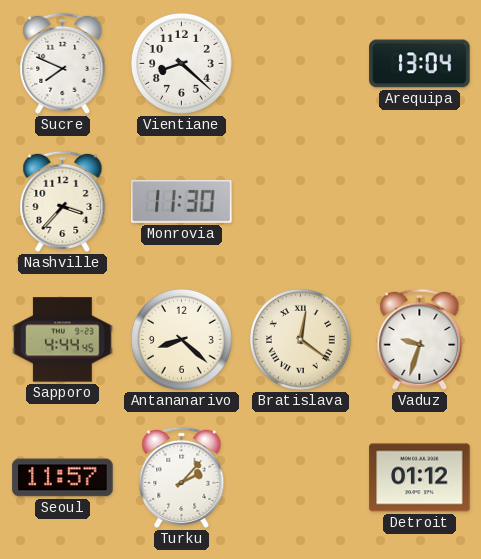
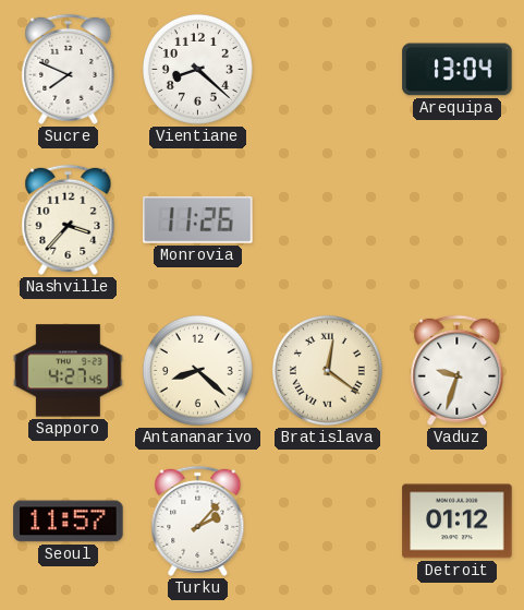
Monrovia: 11:30 -> 11:26 (198, 219)
Sapporo: 4:44 -> 4:27 (69, 371)
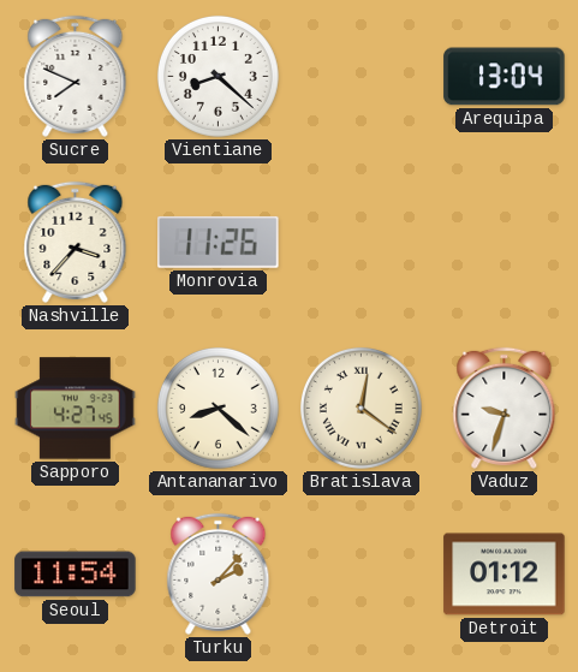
Seoul: 11:57 -> 11:54 (76, 575)
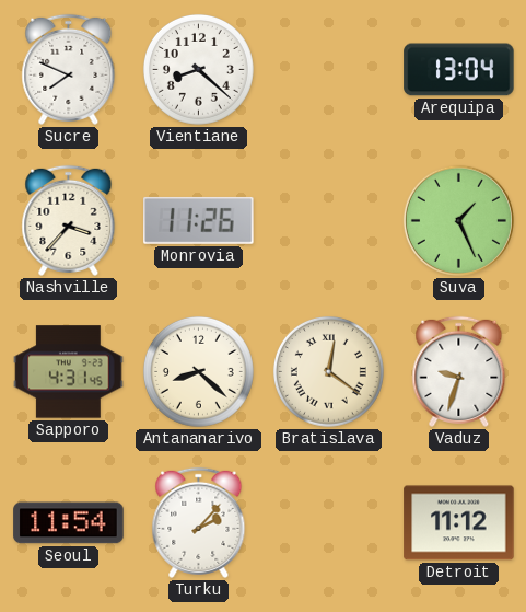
Suva: none -> 1:26 (458, 220)
Sapporo: 4:27 -> 4:31 (69, 372)
Detroit: 01:12 -> 11:12 (459, 523)
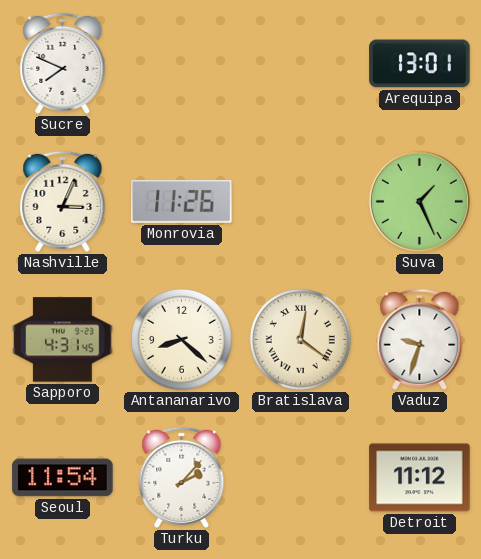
Vientiane: 8:22 -> none (198, 69)
Arequipa: 13:04 -> 13:01 (420, 64)
Nashville: 3:37 -> 3:04 (63, 201)
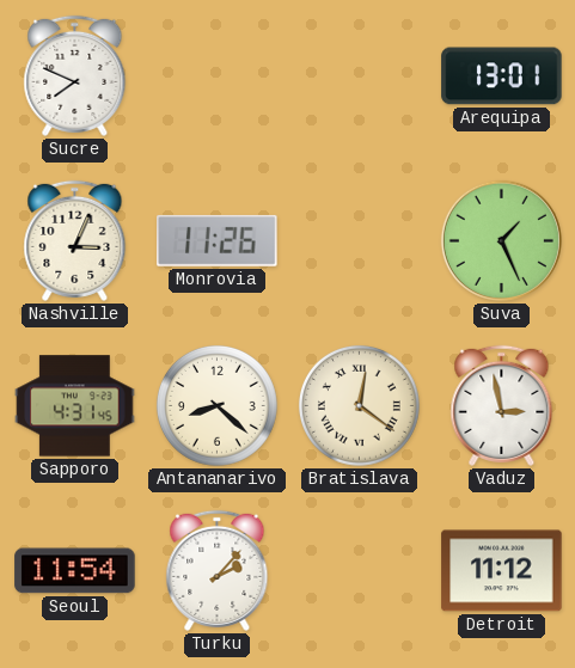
Vaduz: 9:33 -> 2:58 (502, 405)
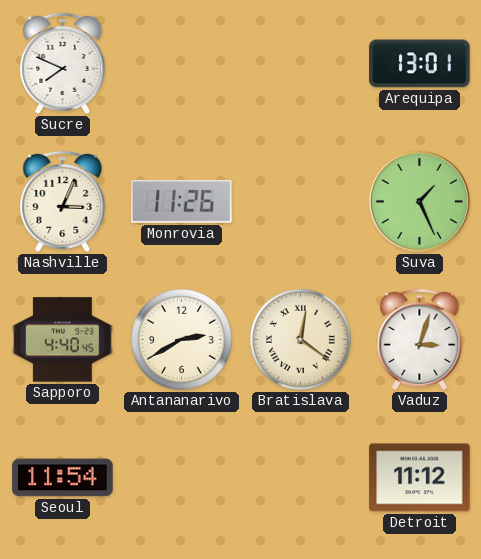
Sapporo: 4:31 -> 4:40 (63, 340)
Antananarivo: 8:22 -> 2:40 (181, 339)
Vaduz: 2:58 -> 3:03 (420, 339)
Turku: 2:07 -> none (218, 570)
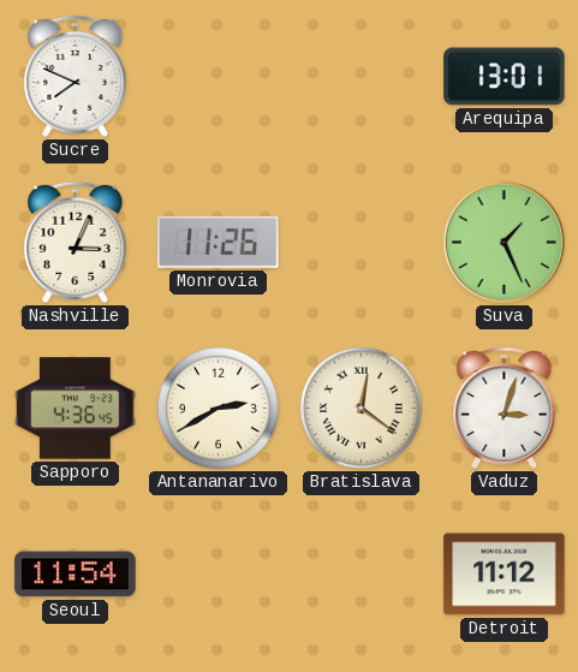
Sapporo: 4:40 -> 4:36 (76, 409)
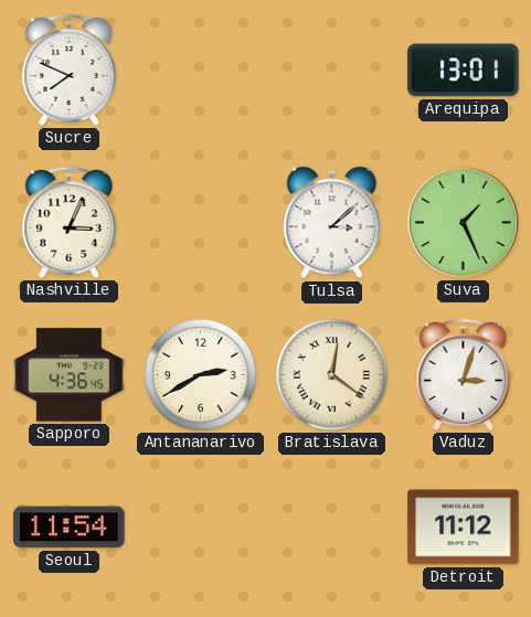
Monrovia: 11:26 -> none (219, 242)
Tulsa: none -> 3:08 (332, 223)
